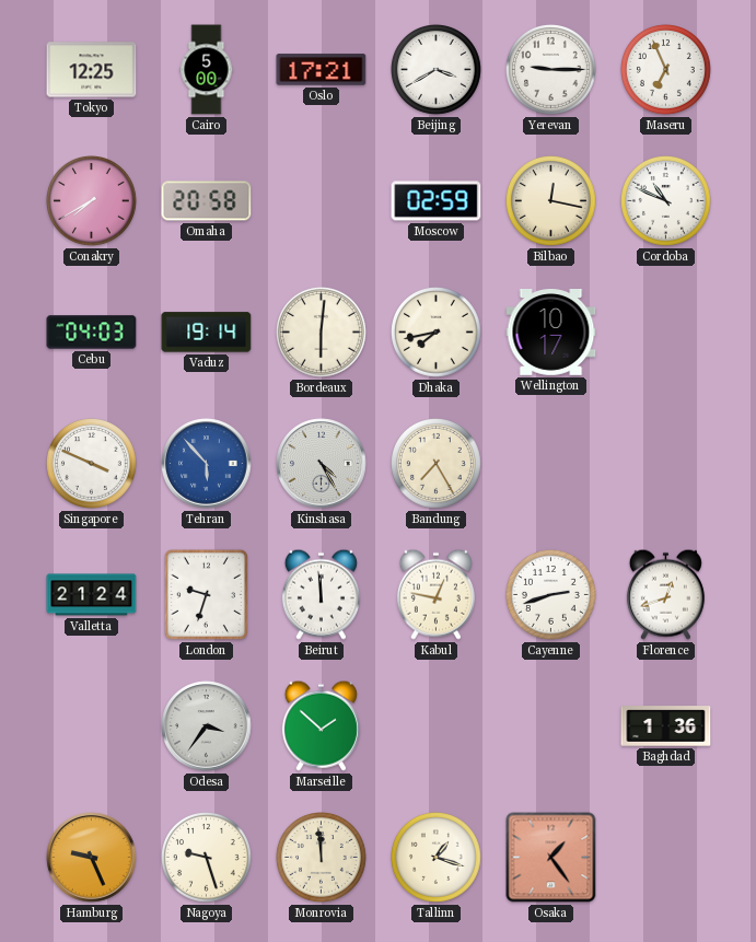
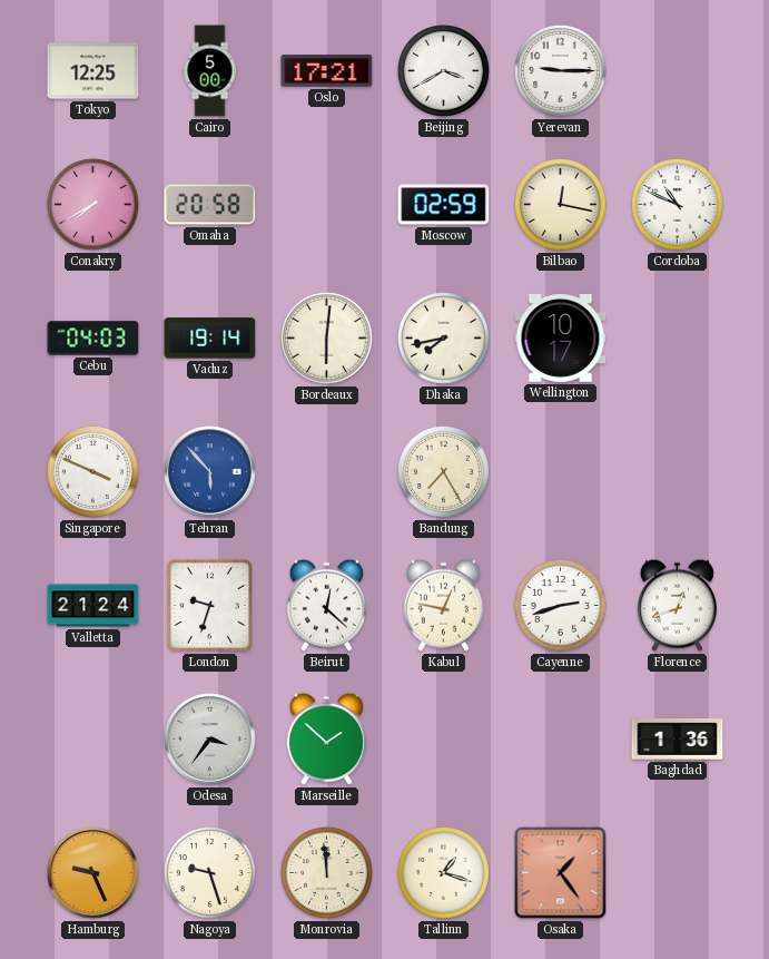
Maseru: 6:56 -> none (666, 70)
Kinshasa: 4:25 -> none (322, 464)
Beirut: 11:59 -> 12:22 (326, 605)
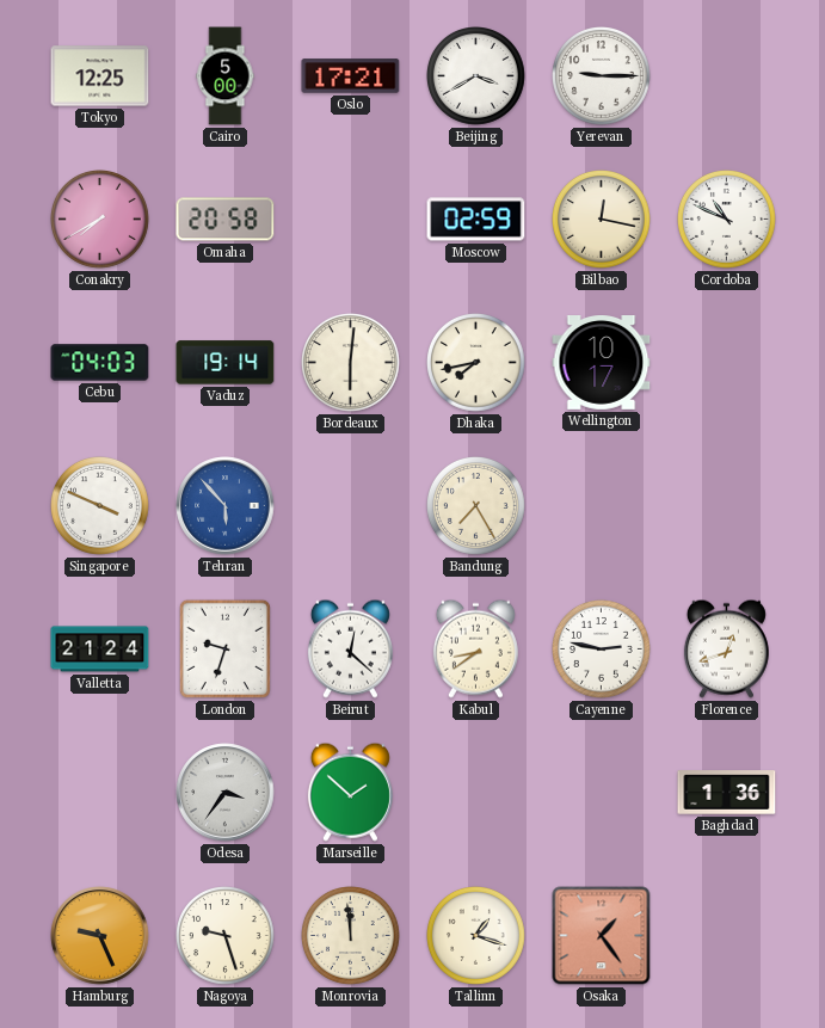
Kabul: 12:47 -> 8:39 (475, 648)
Cayenne: 2:42 -> 2:47 (602, 650)
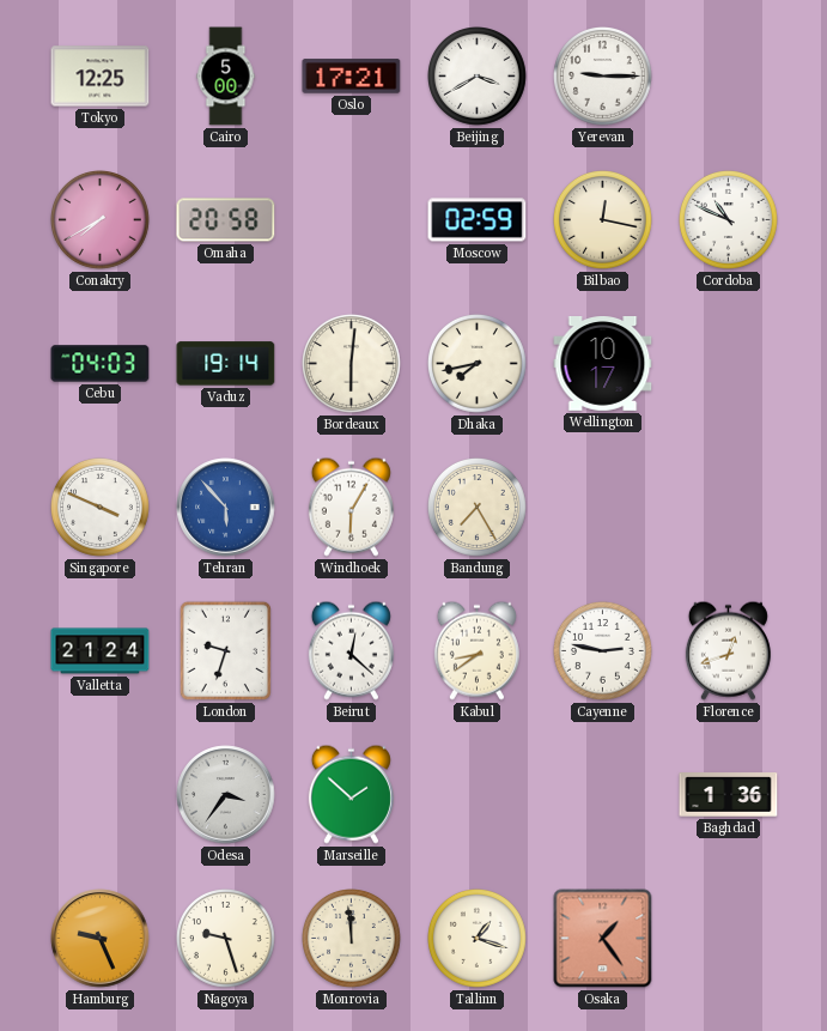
Windhoek: none -> 6:05 (351, 507)
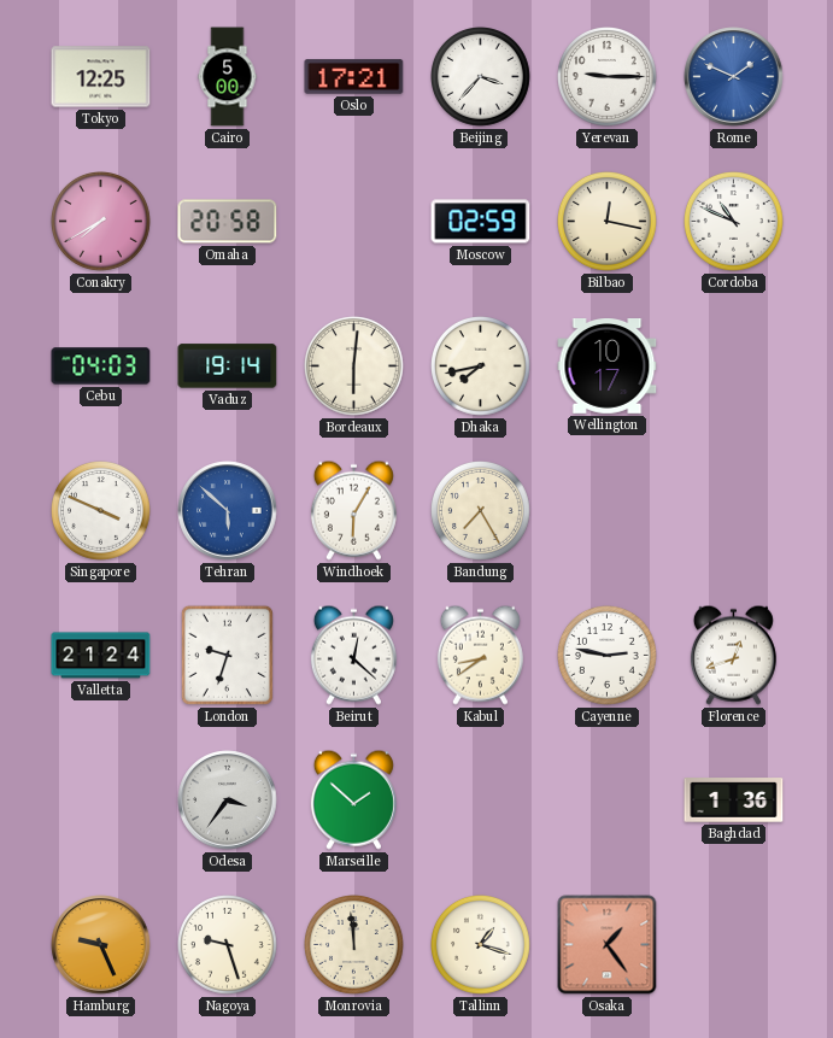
Beijing: 3:40 -> 3:37 (481, 77)
Rome: none -> 1:49 (734, 77)
Tehran: 5:53 -> 5:52 (228, 511)
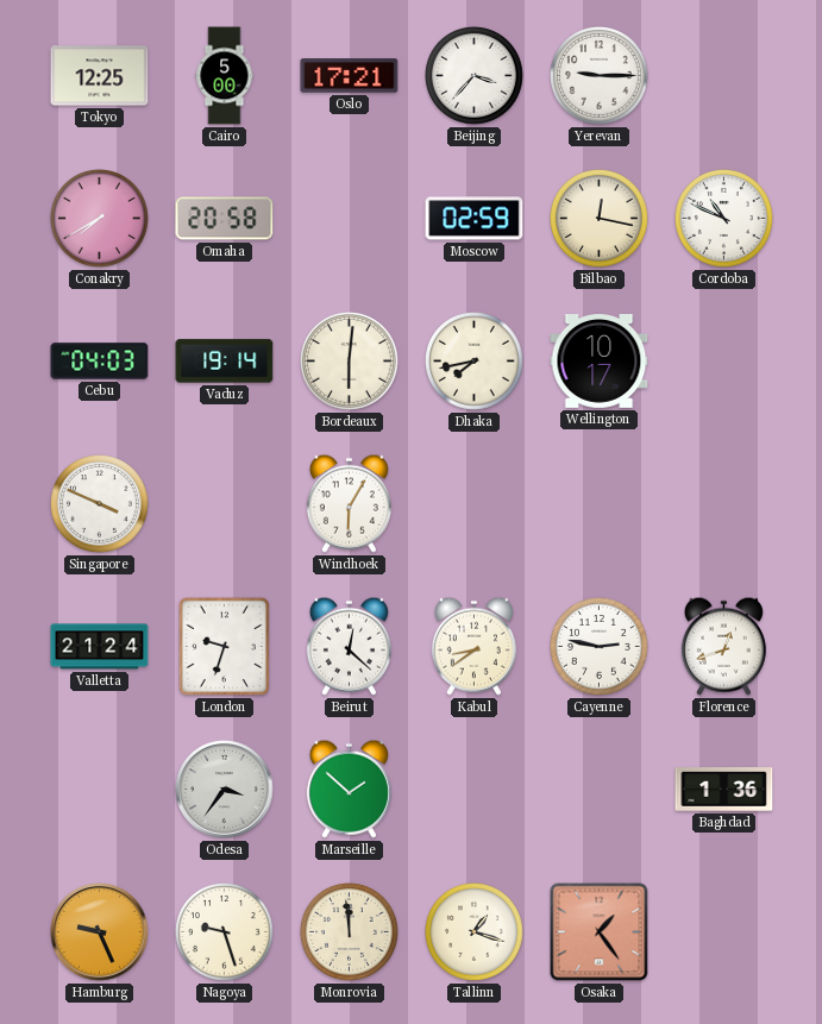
Rome: 1:49 -> none (734, 77)
Tehran: 5:52 -> none (228, 511)
Bandung: 7:25 -> none (481, 511)
